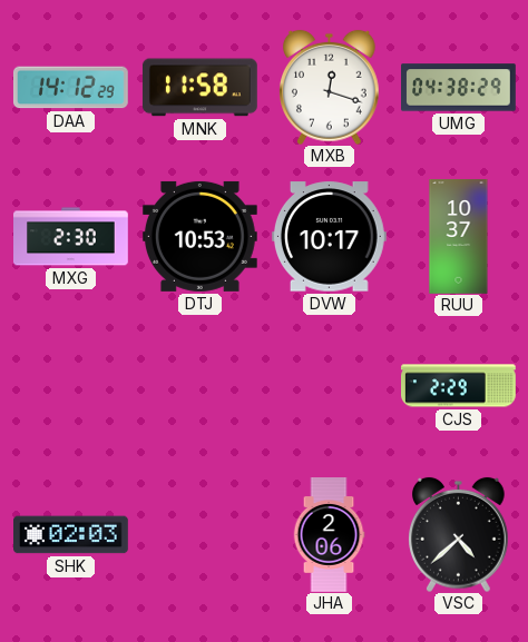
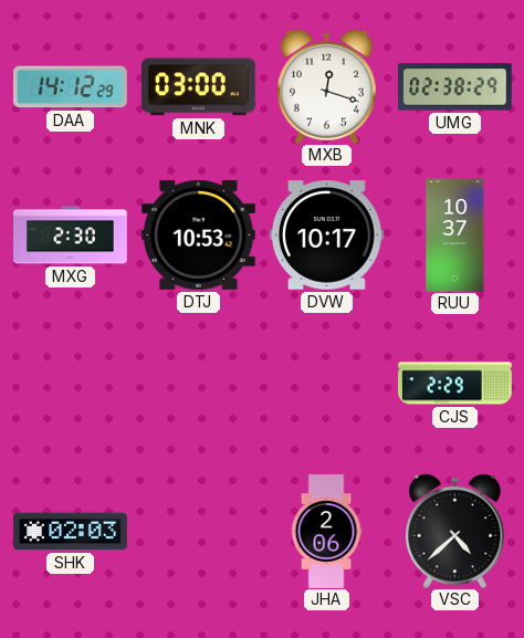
MNK: 11:58 -> 03:00 (198, 87)
UMG: 04:38 -> 02:38 (455, 87)
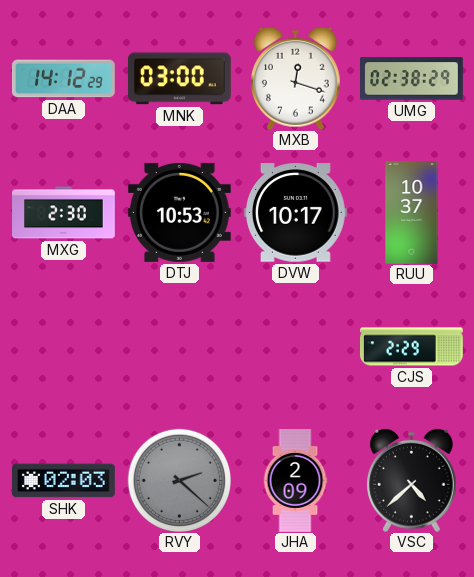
RVY: none -> 2:22 (179, 480)
JHA: 2:06 -> 2:09 (295, 481)
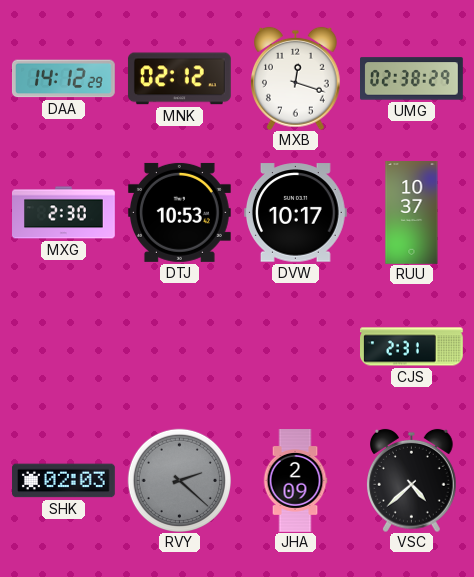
MNK: 03:00 -> 02:12 (179, 79)
CJS: 2:29 -> 2:31 (412, 347)
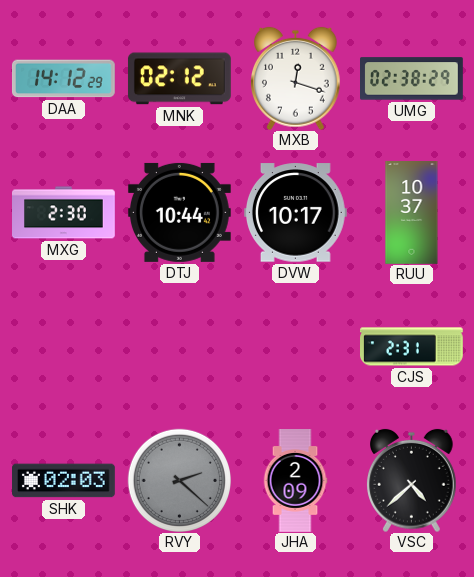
DTJ: 10:53 -> 10:44 (179, 212)
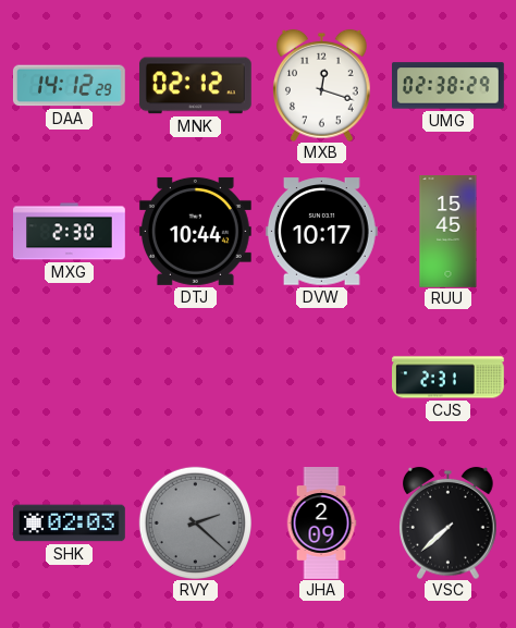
RUU: 10:37 -> 15:45 (449, 232)
VSC: 4:38 -> 7:38 (449, 522)
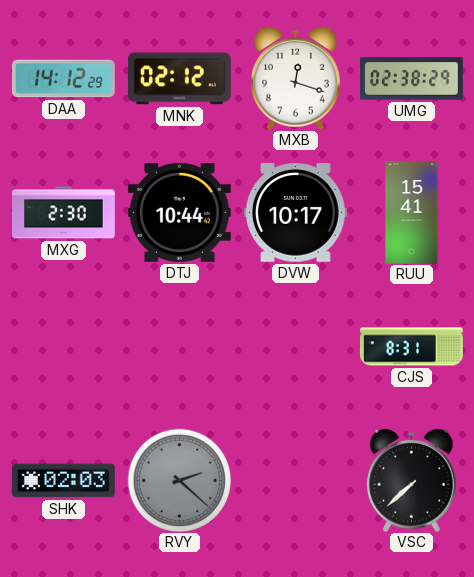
RUU: 15:45 -> 15:41 (412, 213)
CJS: 2:31 -> 8:31 (412, 347)
JHA: 2:09 -> none (321, 524)
